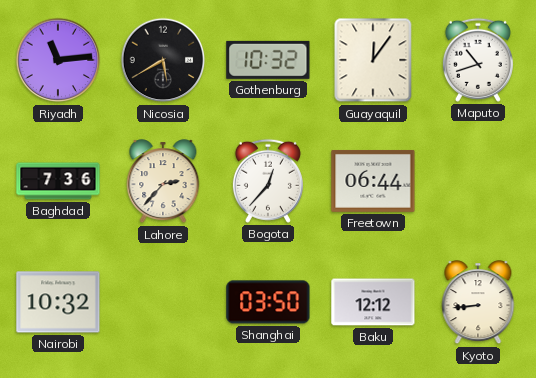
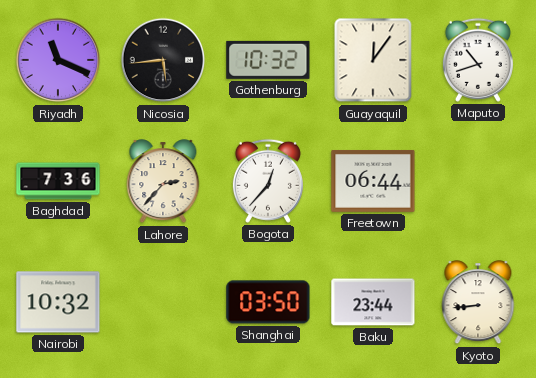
Riyadh: 11:14 -> 11:19 (58, 60)
Nicosia: 5:40 -> 5:44 (163, 60)
Baku: 12:12 -> 23:44 (373, 302)
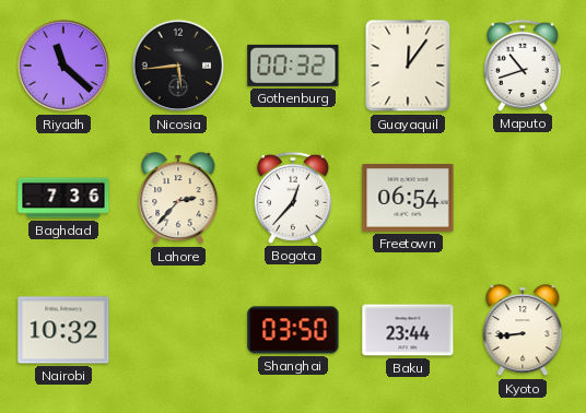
Riyadh: 11:19 -> 11:22 (63, 66)
Gothenburg: 10:32 -> 00:32 (293, 66)
Freetown: 06:44 -> 06:54 (408, 198)
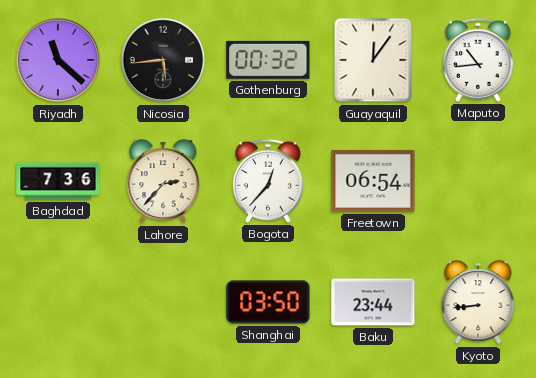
Maputo: 10:42 -> 10:44 (478, 60)
Nairobi: 10:32 -> none (63, 330)
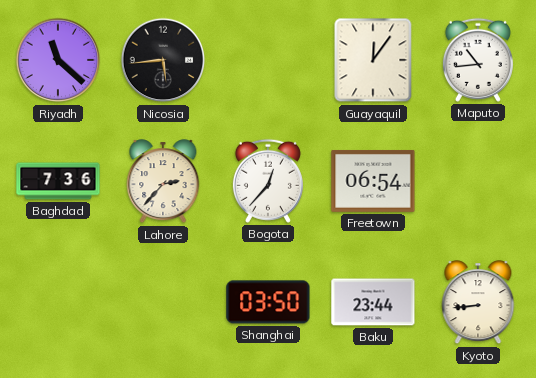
Gothenburg: 00:32 -> none (268, 60)
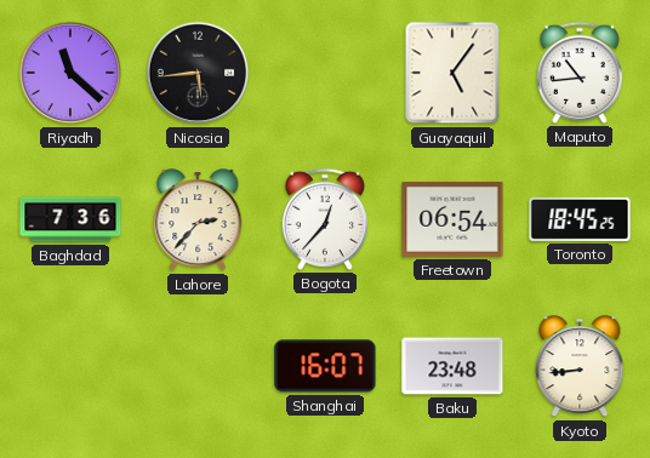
Guayaquil: 12:06 -> 5:06 (452, 73)
Toronto: none -> 18:45 (580, 219)
Shanghai: 03:50 -> 16:07 (325, 366)
Baku: 23:44 -> 23:48 (452, 366)
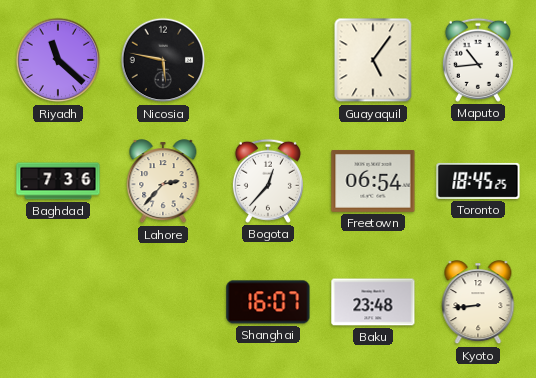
Nicosia: 5:44 -> 5:47 (163, 60)
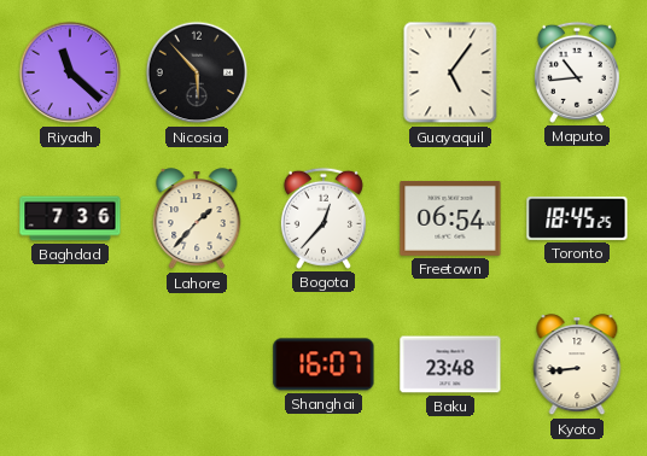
Nicosia: 5:47 -> 5:53 (197, 72)
Lahore: 2:37 -> 1:37 (197, 220)
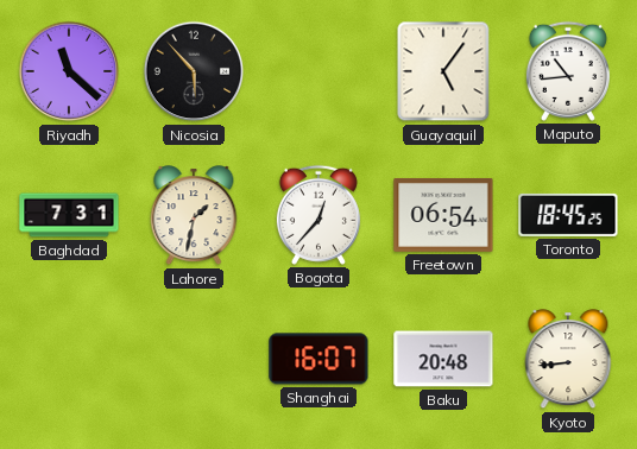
Baghdad: 7:36 -> 7:31 (69, 215)
Lahore: 1:37 -> 1:32 (194, 216)
Baku: 23:48 -> 20:48 (443, 359)
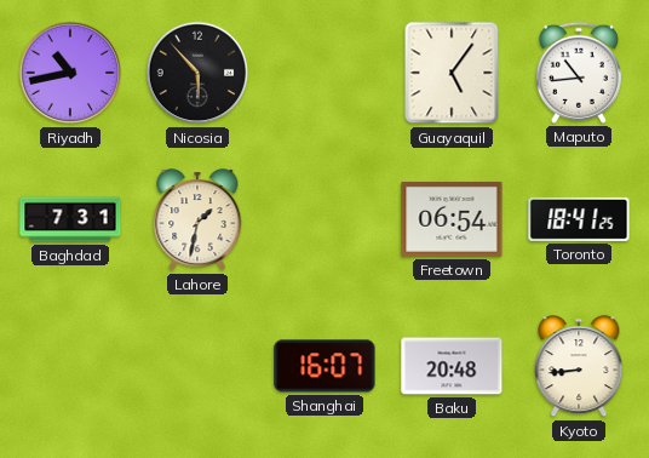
Riyadh: 11:22 -> 10:43 (70, 73)
Bogota: 12:37 -> none (318, 215)
Toronto: 18:45 -> 18:41 (579, 219)
